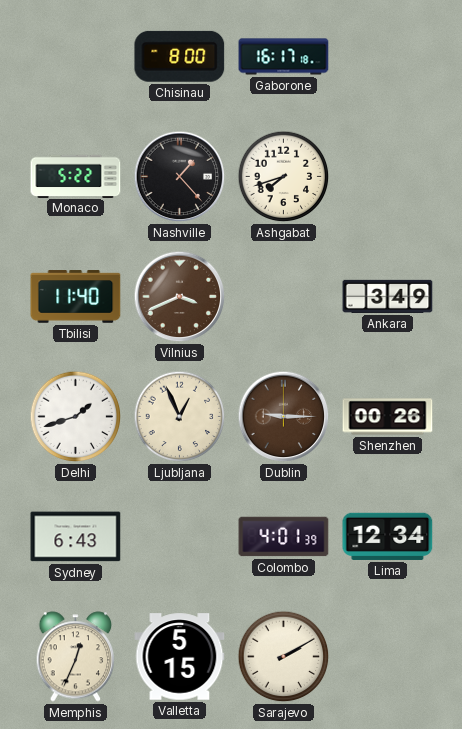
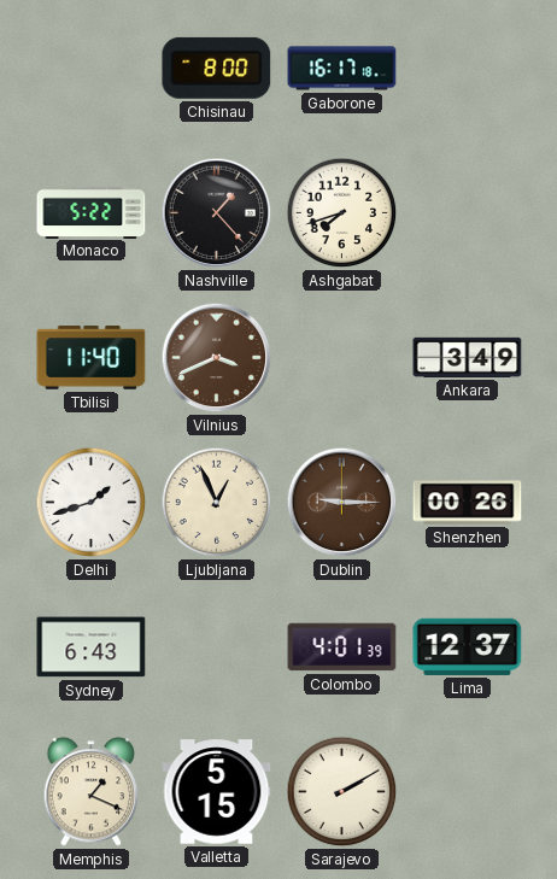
Lima: 12:34 -> 12:37 (468, 646)
Memphis: 12:34 -> 1:19 (92, 792)
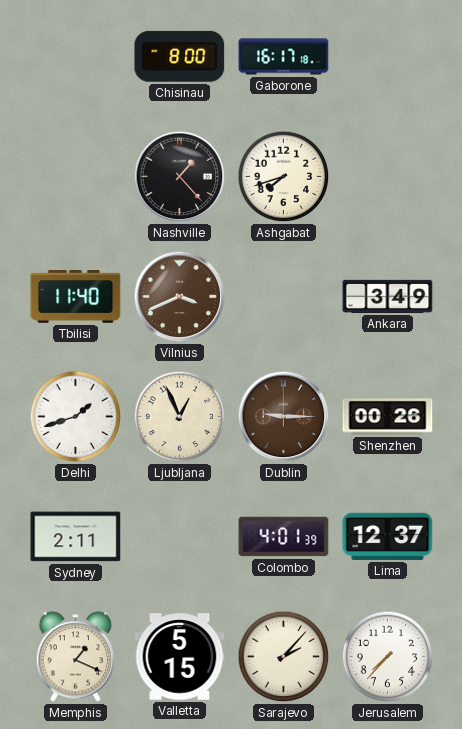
Monaco: 5:22 -> none (92, 212)
Sydney: 6:43 -> 2:11 (76, 537)
Sarajevo: 2:10 -> 2:07 (284, 657)
Jerusalem: none -> 7:37 (388, 657)
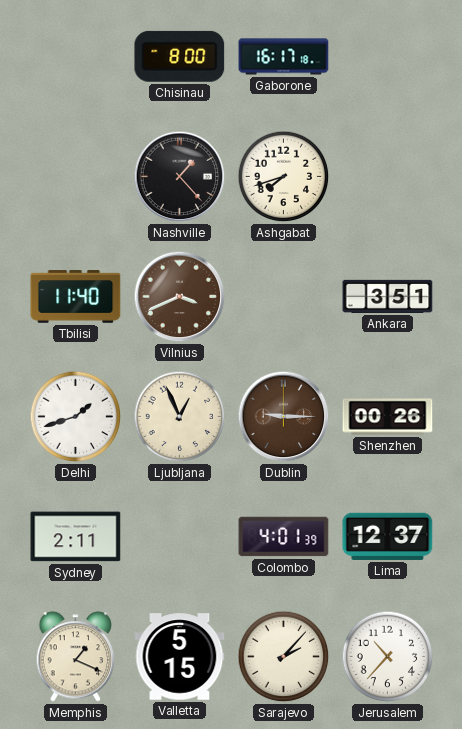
Ankara: 3:49 -> 3:51 (388, 296)
Jerusalem: 7:37 -> 10:37 (388, 657)
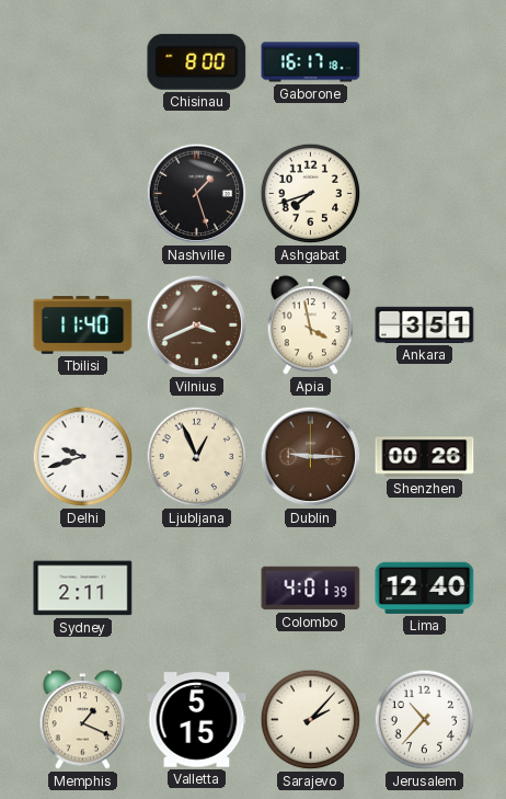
Nashville: 1:23 -> 1:27 (197, 194)
Apia: none -> 3:58 (311, 326)
Delhi: 1:42 -> 9:42 (83, 457)
Lima: 12:37 -> 12:40 (425, 587)
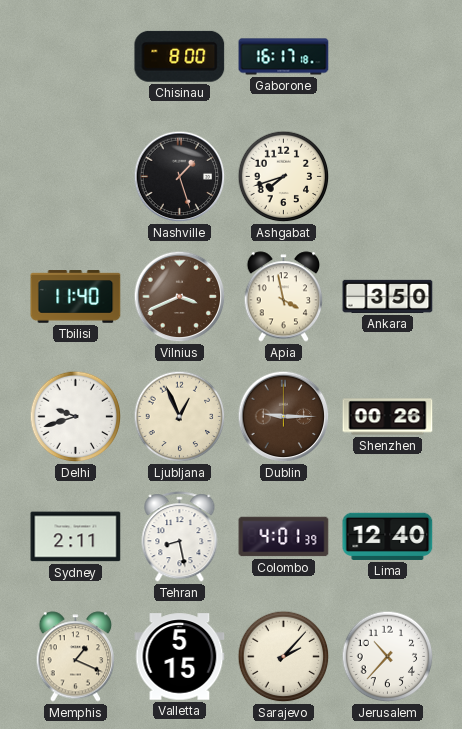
Ankara: 3:51 -> 3:50 (388, 296)
Tehran: none -> 8:28 (180, 537)
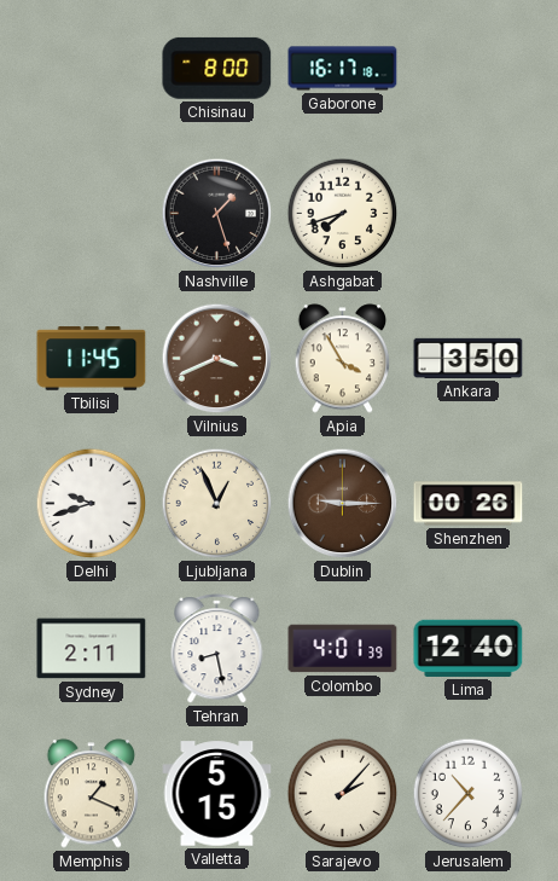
Tbilisi: 11:40 -> 11:45 (92, 359)
Apia: 3:58 -> 3:55 (343, 359)
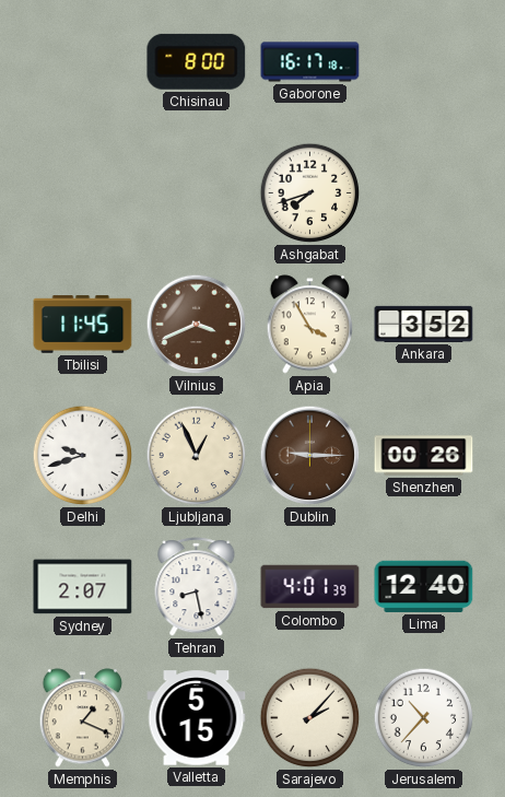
Nashville: 1:27 -> none (217, 214)
Ankara: 3:50 -> 3:52 (424, 324)
Sydney: 2:11 -> 2:07 (83, 587)
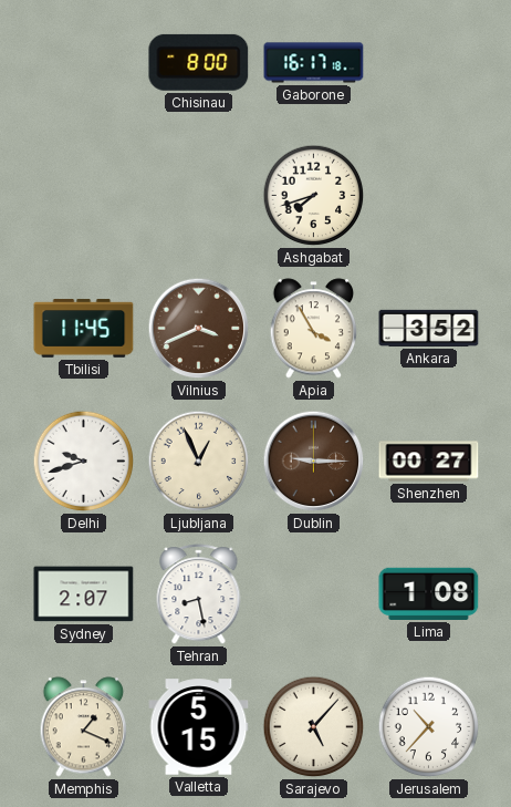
Shenzhen: 00:26 -> 00:27 (429, 462)
Colombo: 4:01 -> none (310, 587)
Lima: 12:40 -> 1:08 (429, 593)
Sarajevo: 2:07 -> 5:07 (314, 727)
